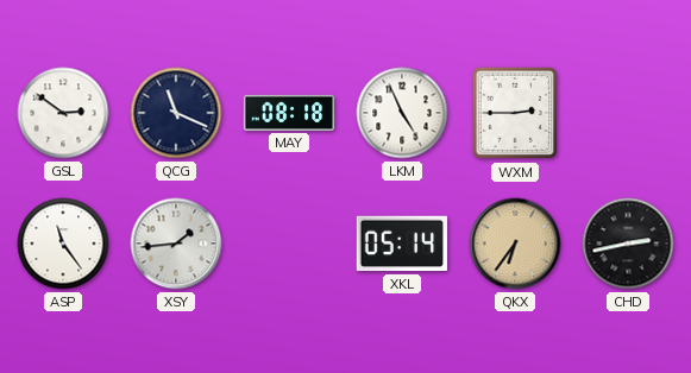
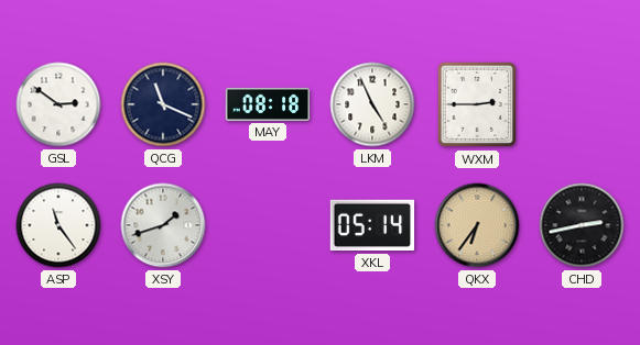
XSY: 1:44 -> 1:42 (163, 225)
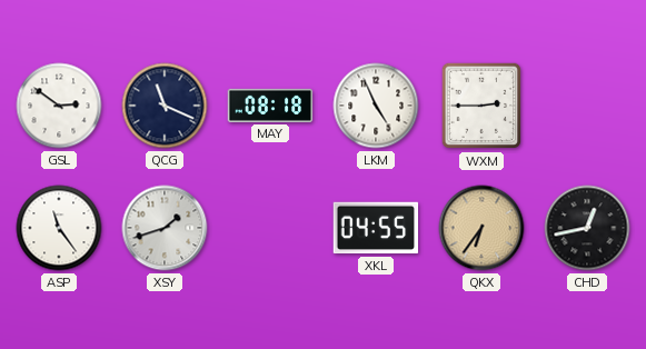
XKL: 05:14 -> 04:55 (376, 228)
CHD: 2:43 -> 12:43 (587, 228)
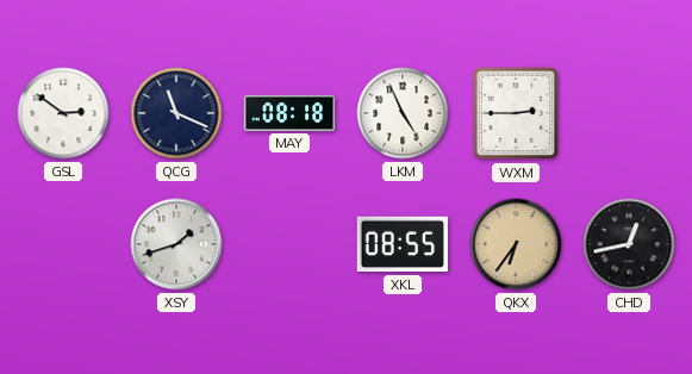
ASP: 11:24 -> none (59, 228)
XKL: 04:55 -> 08:55 (403, 244)
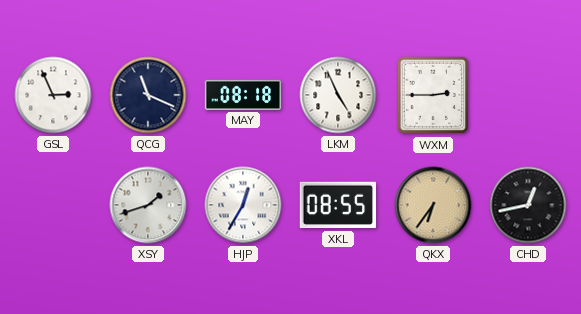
GSL: 2:51 -> 2:56 (53, 95)
HJP: none -> 12:35 (243, 205)
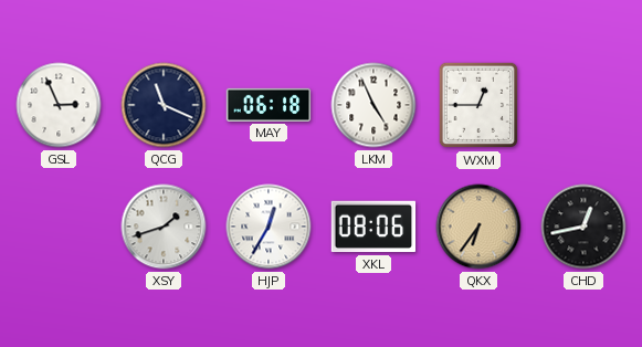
MAY: 08:18 -> 06:18 (269, 105)
WXM: 2:45 -> 12:45 (478, 105)
XKL: 08:55 -> 08:06 (373, 227)
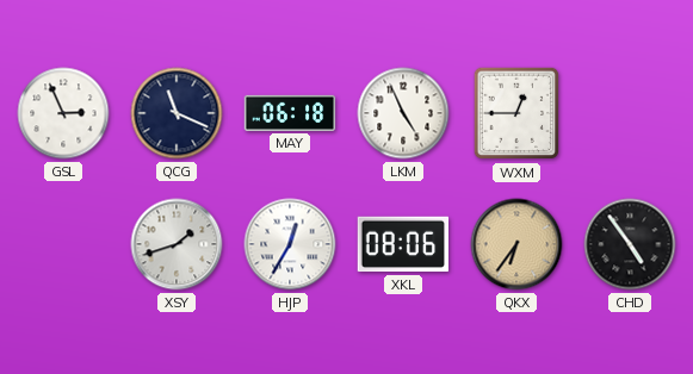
CHD: 12:43 -> 4:54 (630, 244)
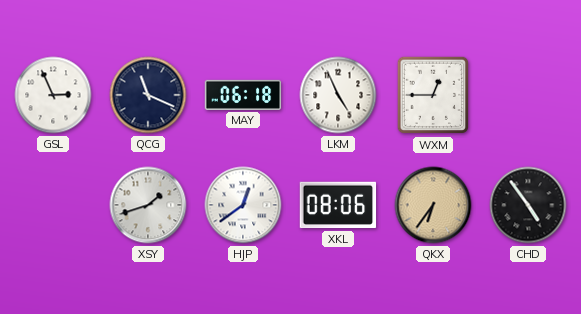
HJP: 12:35 -> 12:39 (243, 205)
